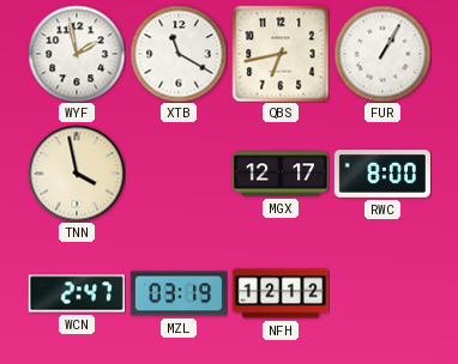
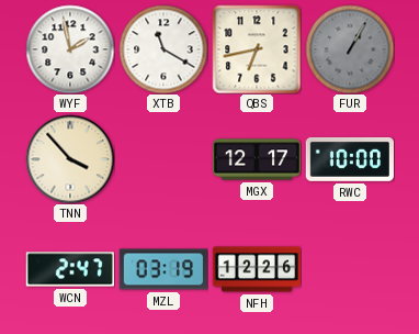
FUR dial: white -> grey (350, 49)
TNN: 3:58 -> 3:53 (70, 159)
RWC: 8:00 -> 10:00 (350, 159)
NFH: 12:12 -> 12:26 (256, 269)
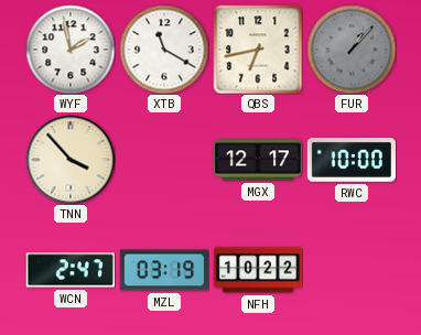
FUR: 1:05 -> 1:07 (352, 50)
NFH: 12:26 -> 10:22 (257, 270)
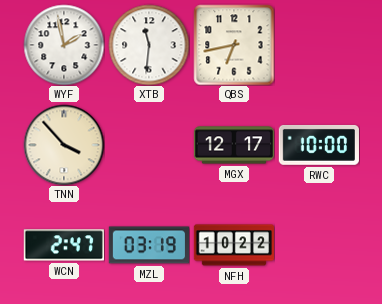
XTB: 11:20 -> 11:31 (149, 45)
FUR: 1:07 -> none (352, 50)
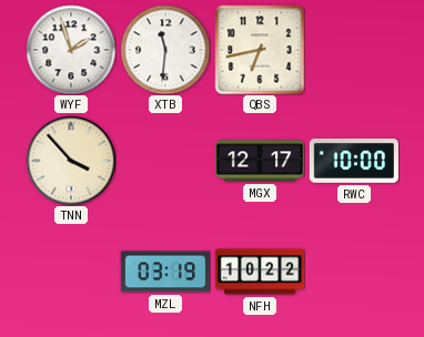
WYF: 1:58 -> 1:57 (71, 50)
WCN: 2:47 -> none (64, 245)
